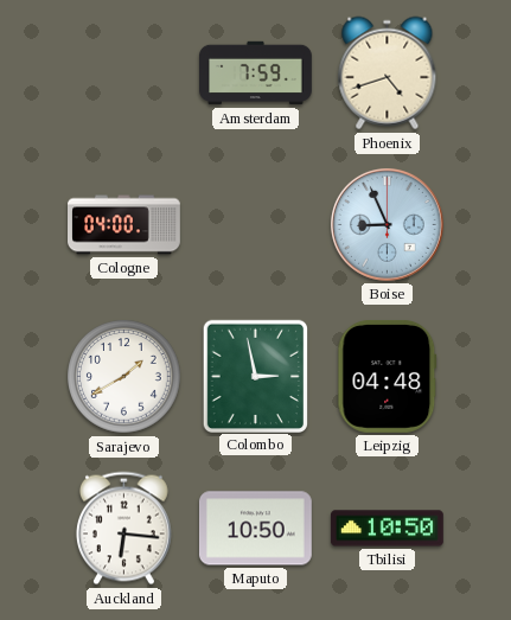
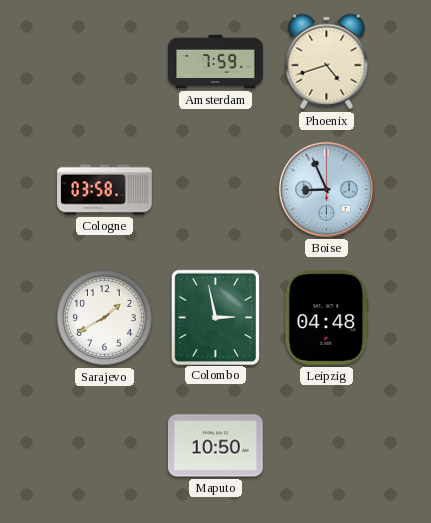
Cologne: 04:00 -> 03:58 (105, 190)
Auckland: 6:16 -> none (123, 529)
Tbilisi: 10:50 -> none (387, 529)
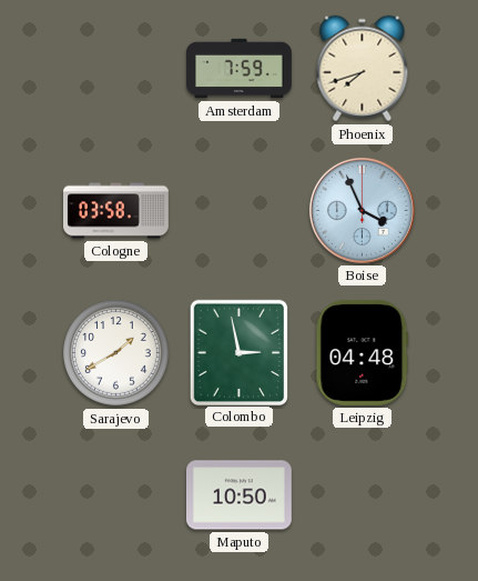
Phoenix: 4:42 -> 7:42 (363, 69)
Boise: 8:56 -> 3:56 (362, 210)
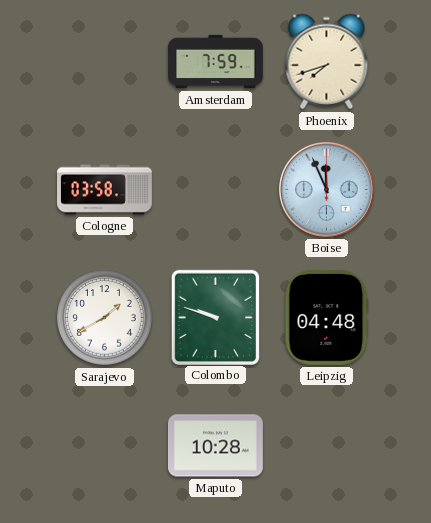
Boise: 3:56 -> 11:56 (326, 189)
Colombo: 2:58 -> 9:48 (215, 317)
Maputo: 10:50 -> 10:28 (215, 446)
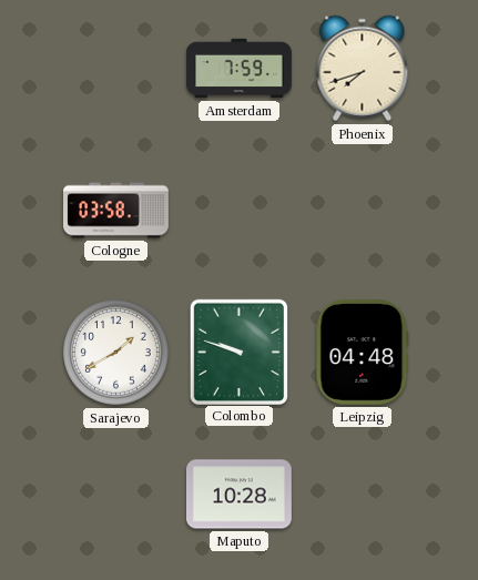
Boise: 11:56 -> none (326, 189)
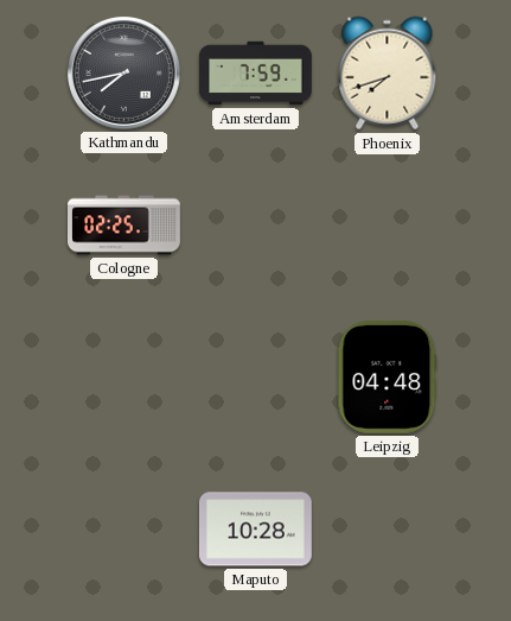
Kathmandu: none -> 7:43 (123, 72)
Cologne: 03:58 -> 02:25 (124, 226)
Sarajevo: 1:40 -> none (116, 353)
Colombo: 9:48 -> none (238, 352)
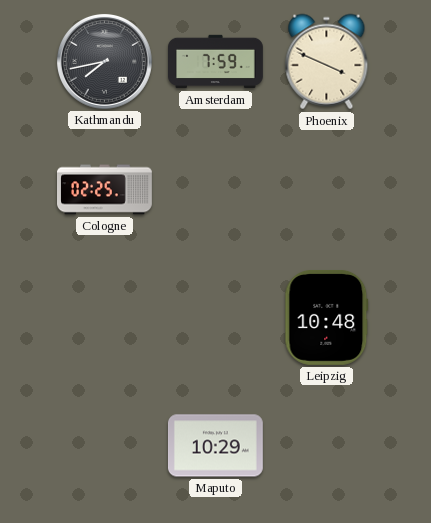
Phoenix: 7:42 -> 3:49 (327, 62)
Leipzig: 04:48 -> 10:48 (327, 317)
Maputo: 10:28 -> 10:29 (215, 446)
